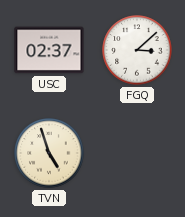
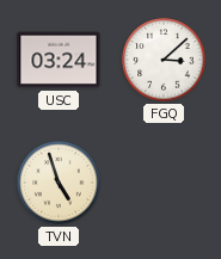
USC: 02:37 -> 03:24 (59, 60)
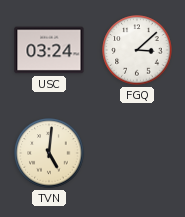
TVN: 4:57 -> 5:01 (49, 153)
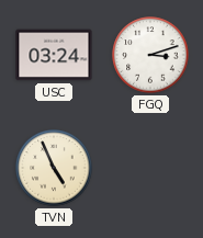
FGQ: 3:08 -> 3:12 (150, 55)
TVN: 5:01 -> 4:56 (54, 168)
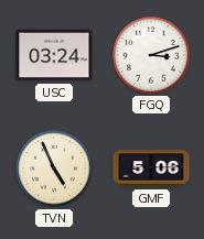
GMF: none -> 5:06 (151, 169)
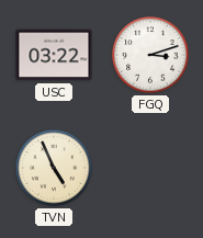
USC: 03:24 -> 03:22 (54, 55)
GMF: 5:06 -> none (151, 169)
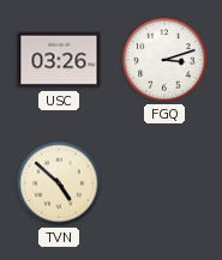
USC: 03:22 -> 03:26 (59, 60)
TVN: 4:56 -> 4:52 (59, 183)
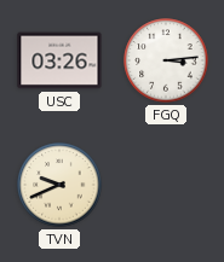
FGQ: 3:12 -> 3:14 (166, 60)
TVN: 4:52 -> 9:41 (59, 185)
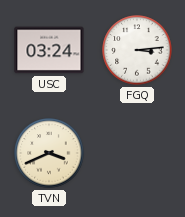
USC: 03:26 -> 03:24 (49, 50)
TVN: 9:41 -> 3:41 (49, 153)
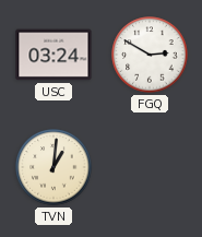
FGQ: 3:14 -> 2:50 (150, 55)
TVN: 3:41 -> 1:01 (54, 167)
